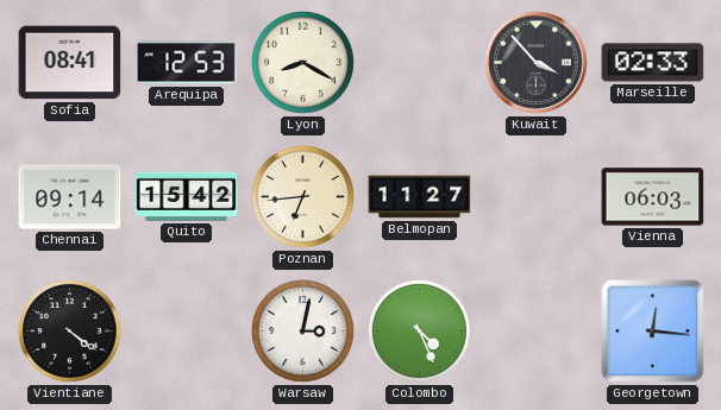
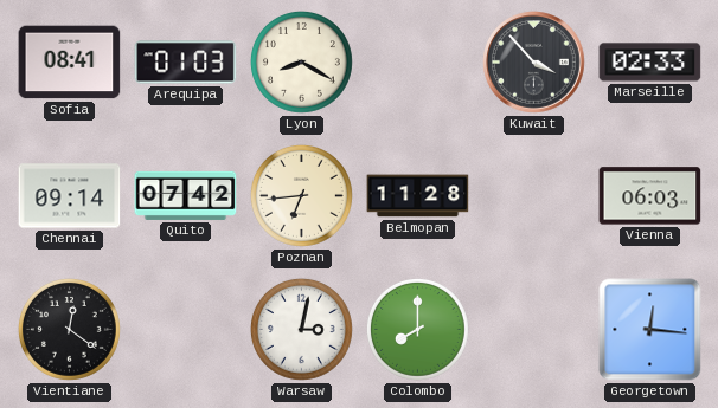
Arequipa: 12:53 -> 01:03 (186, 63)
Quito: 15:42 -> 07:42 (186, 195)
Belmopan: 11:27 -> 11:28 (418, 196)
Vientiane: 4:21 -> 12:21 (69, 329)
Colombo: 4:26 -> 8:00 (417, 329)
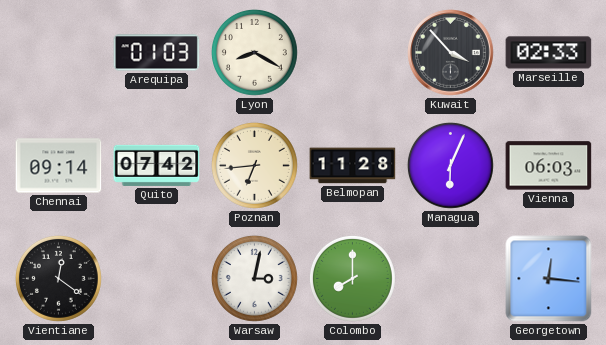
Sofia: 08:41 -> none (70, 63)
Managua: none -> 6:04 (450, 165)
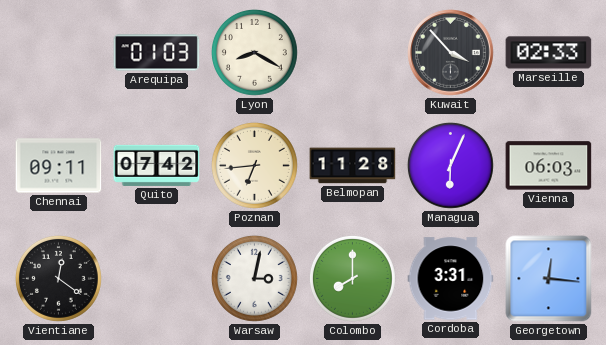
Chennai: 09:14 -> 09:11 (59, 166)
Cordoba: none -> 3:31 (451, 279)
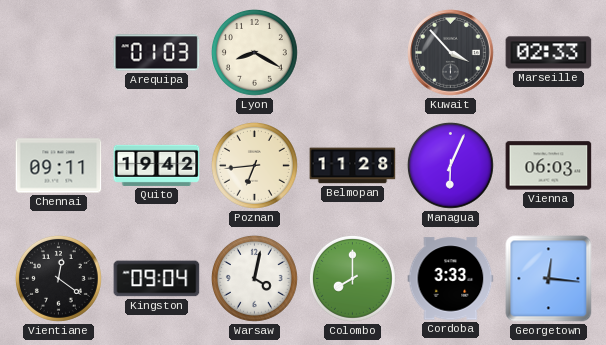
Quito: 07:42 -> 19:42 (157, 165)
Kingston: none -> 09:04 (157, 279)
Warsaw: 3:02 -> 4:02 (254, 278)
Cordoba: 3:31 -> 3:33 (451, 279)
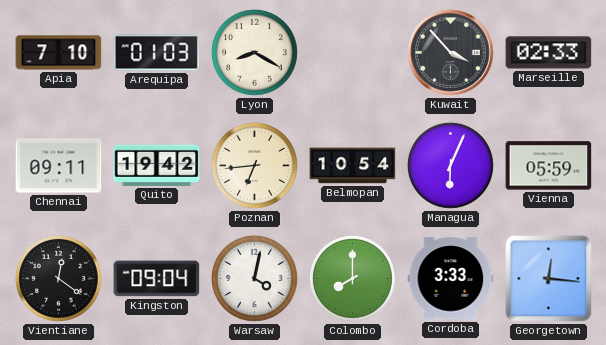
Apia: none -> 7:10 (59, 53)
Belmopan: 11:28 -> 10:54 (353, 166)
Vienna: 06:03 -> 05:59 (549, 166)
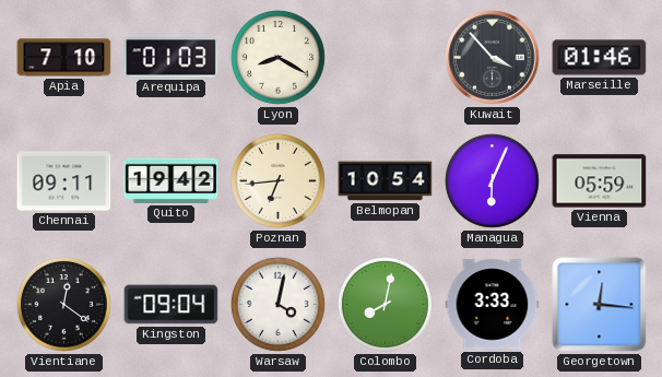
Marseille: 02:33 -> 01:46 (600, 58)
Colombo: 8:00 -> 8:02 (385, 304)
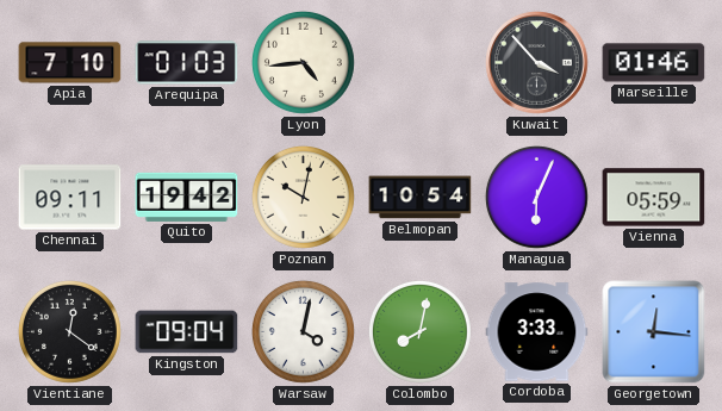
Lyon: 8:20 -> 4:44 (303, 62)
Poznan: 6:44 -> 10:02 (303, 197)
